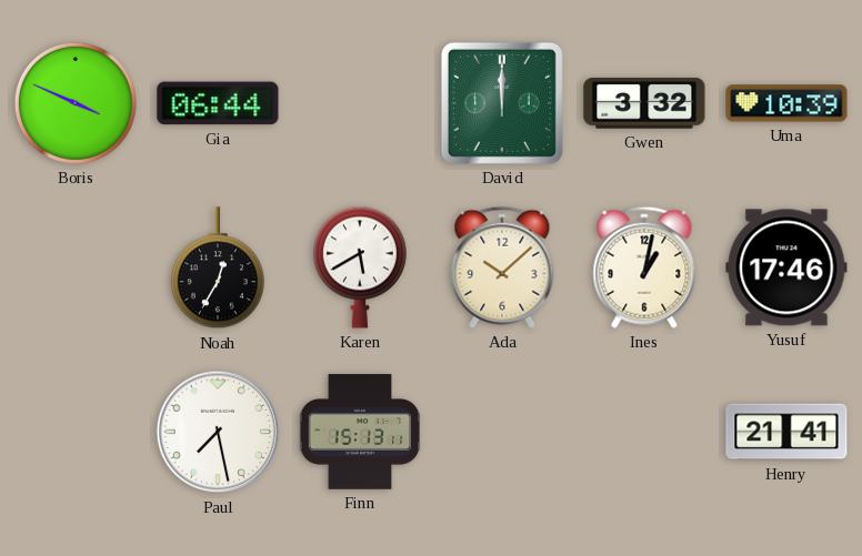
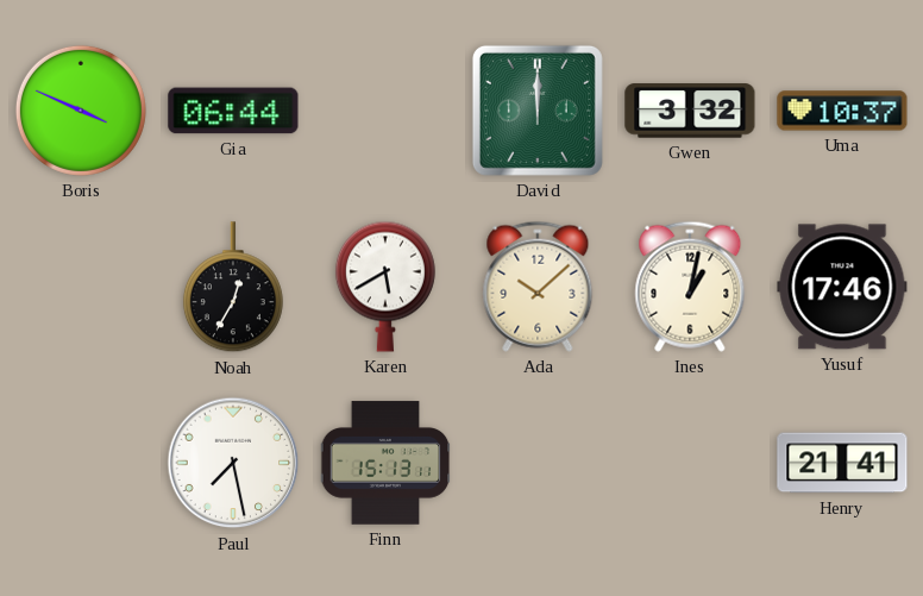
Uma: 10:39 -> 10:37 (842, 111)
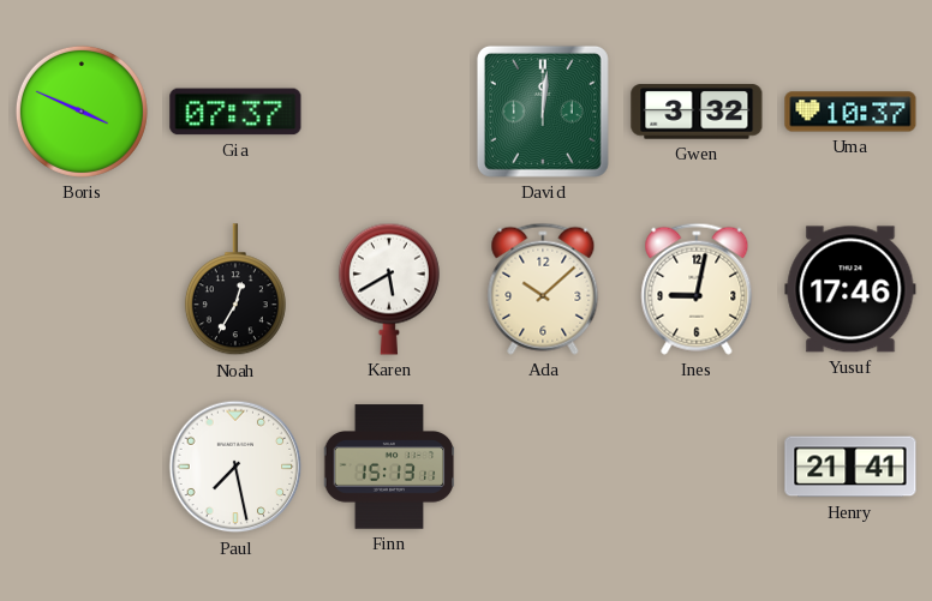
Gia: 06:44 -> 07:37 (235, 112)
David: 12:00 -> 12:01 (543, 112)
Ines: 1:02 -> 9:02 (697, 289)
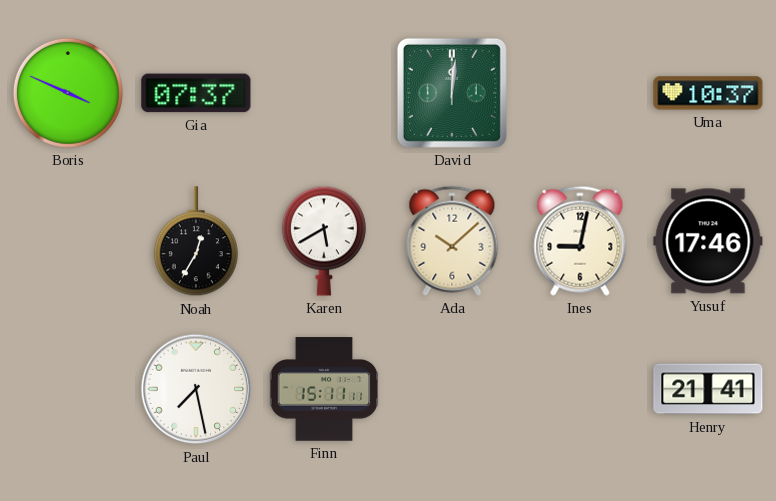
Gwen: 3:32 -> none (697, 112)
Finn: 15:13 -> 15:11 (324, 389)
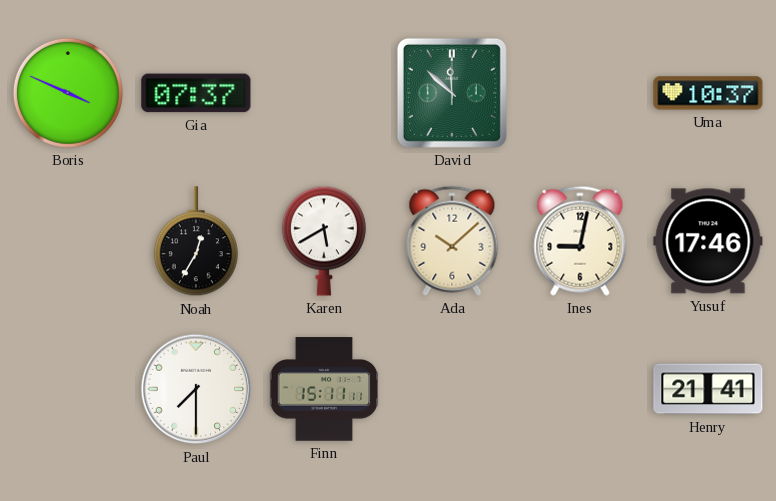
David: 12:01 -> 11:52 (452, 93)
Paul: 7:28 -> 7:30 (196, 389)
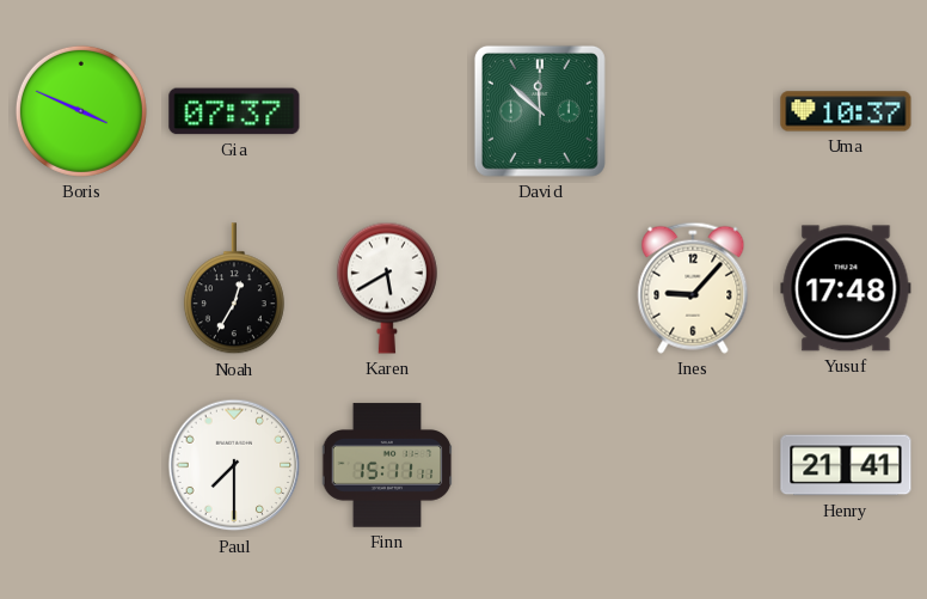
Ada: 10:08 -> none (452, 241)
Ines: 9:02 -> 9:07 (693, 288)
Yusuf: 17:46 -> 17:48 (846, 288)
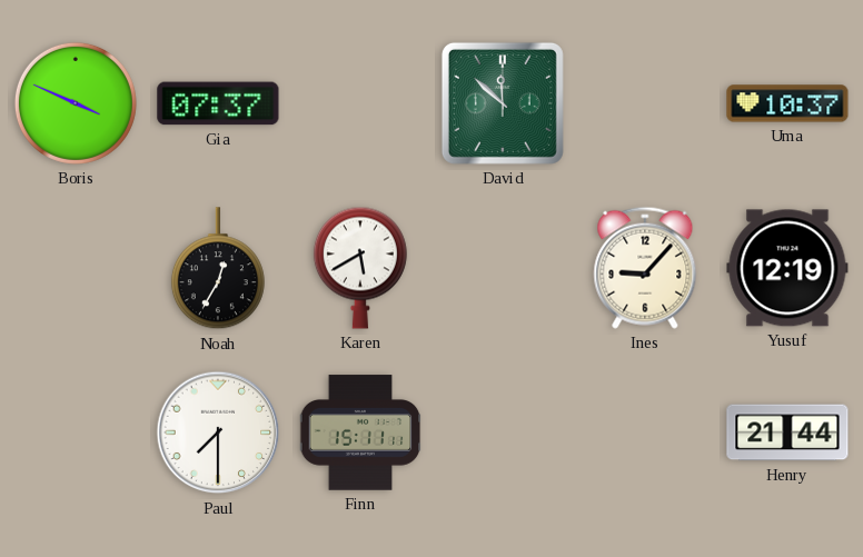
Yusuf: 17:48 -> 12:19 (787, 268)
Henry: 21:41 -> 21:44 (787, 432)
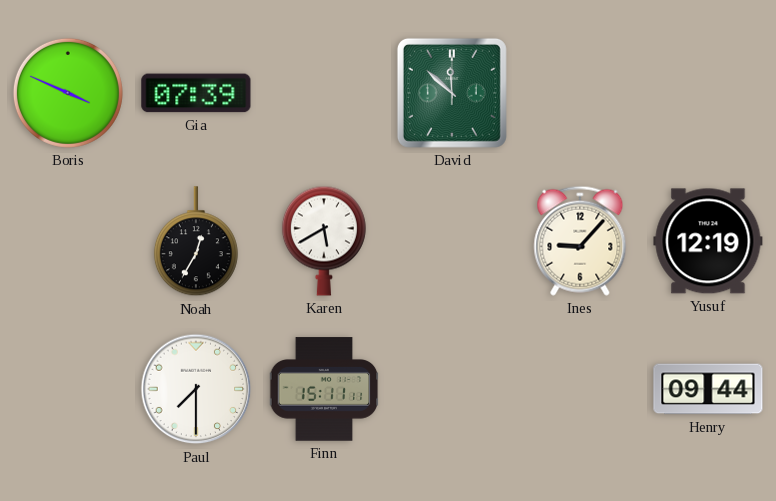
Gia: 07:37 -> 07:39 (196, 93)
Uma: 10:37 -> none (787, 103)
Henry: 21:44 -> 09:44 (708, 389)
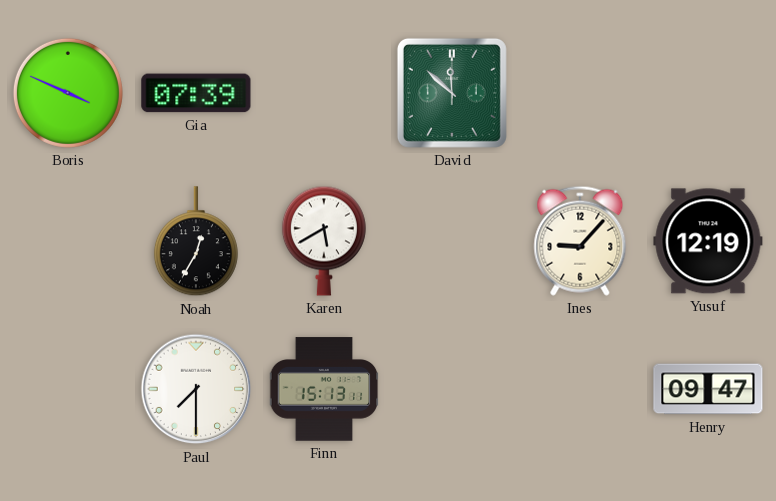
Finn: 15:11 -> 15:13 (324, 389)
Henry: 09:44 -> 09:47 (708, 389)
